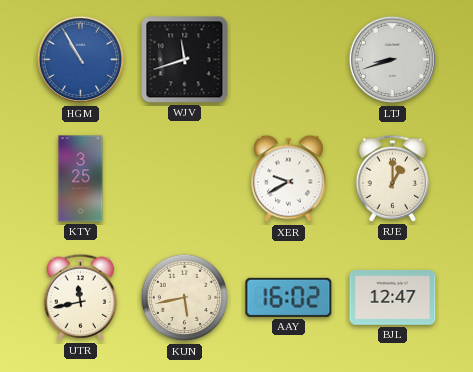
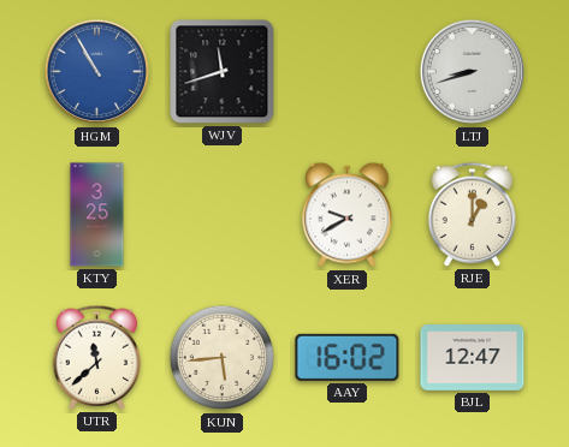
UTR: 11:43 -> 11:38 (97, 357)
KUN: 5:43 -> 5:44 (223, 358)
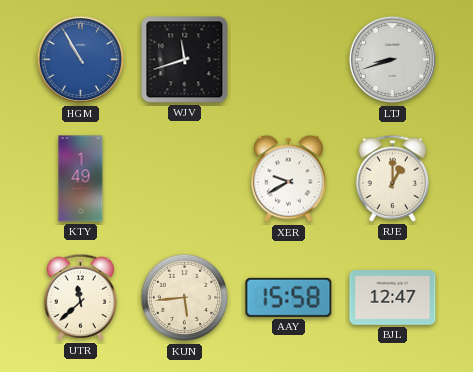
KTY: 3:25 -> 1:49 (81, 179)
AAY: 16:02 -> 15:58 (289, 297)
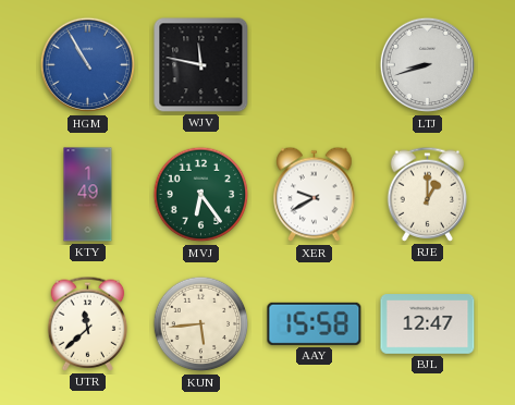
WJV: 11:42 -> 11:47 (201, 65)
MVJ: none -> 6:24 (201, 195)
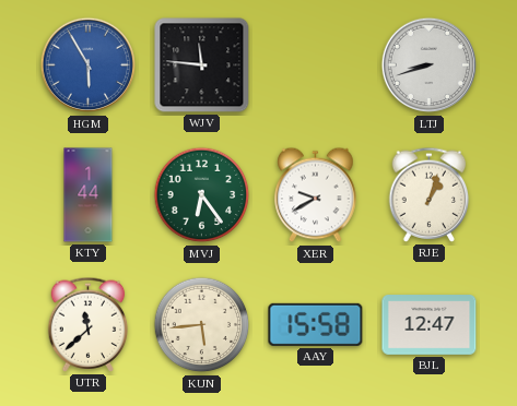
HGM: 10:55 -> 5:55 (89, 65)
WJV: 11:47 -> 11:46 (202, 65)
KTY: 1:49 -> 1:44 (89, 195)
RJE: 1:00 -> 1:03 (430, 194)
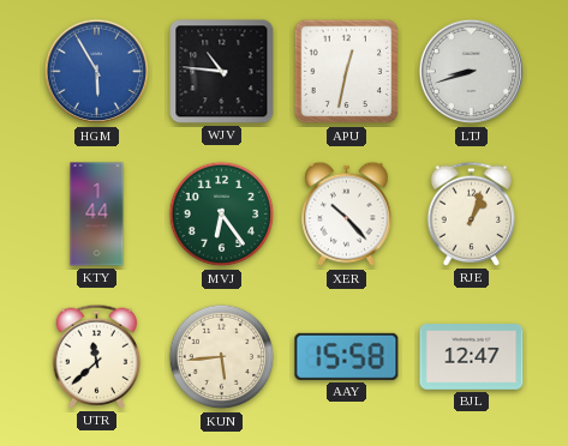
WJV: 11:46 -> 10:46 (222, 72)
APU: none -> 12:32 (347, 72)
XER: 9:40 -> 10:23 (347, 215)
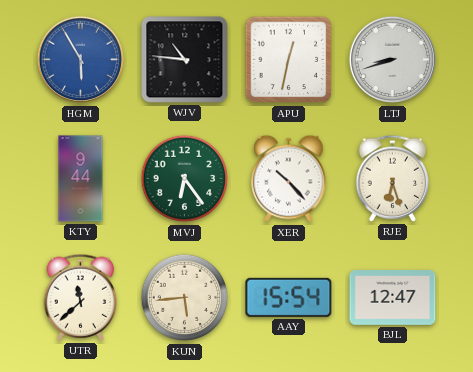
KTY: 1:44 -> 9:44 (81, 179)
RJE: 1:03 -> 6:27 (393, 178)
AAY: 15:58 -> 15:54 (289, 297)
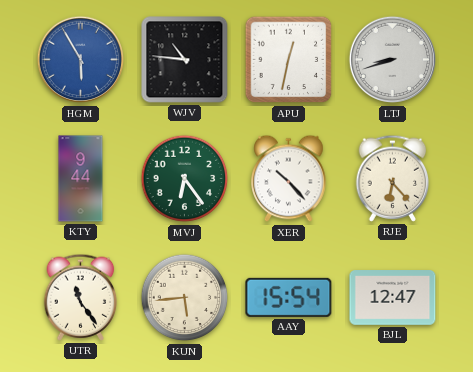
RJE: 6:27 -> 6:23 (393, 178)
UTR: 11:38 -> 11:24 (81, 297)
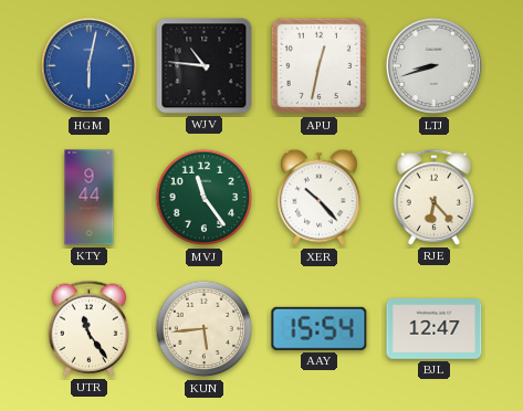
HGM: 5:55 -> 6:02 (90, 66)
MVJ: 6:24 -> 11:24 (205, 198)
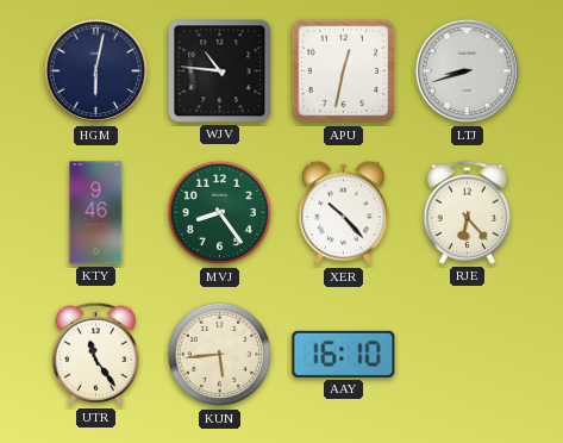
HGM dial: blue -> navy (96, 71)
KTY: 9:44 -> 9:46 (96, 213)
MVJ: 11:24 -> 8:24 (220, 213)
AAY: 15:54 -> 16:10 (344, 354)
BJL: 12:47 -> none (435, 329)
